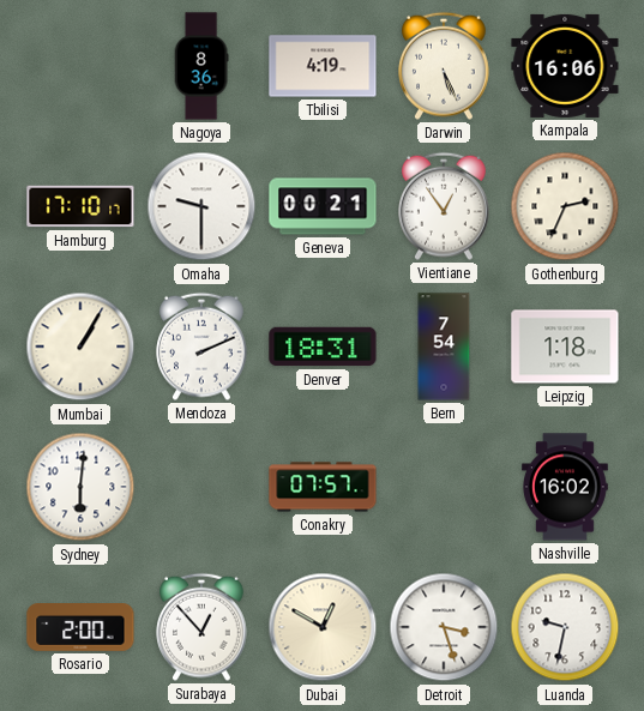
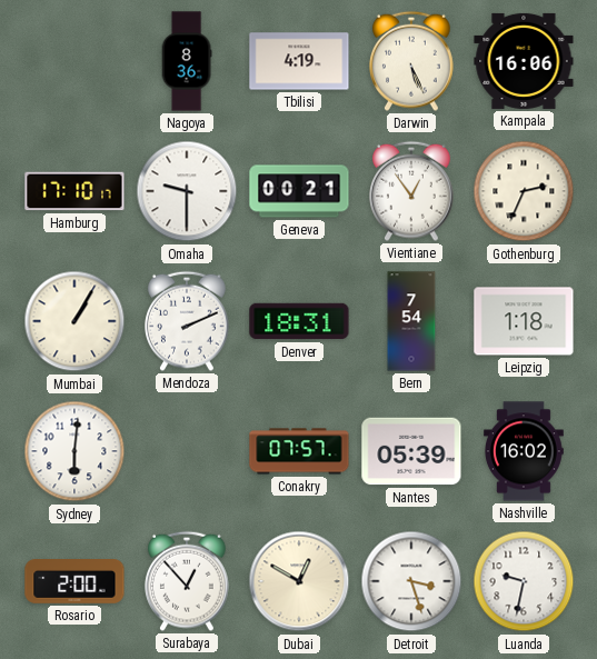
Nantes: none -> 05:39 (411, 451)
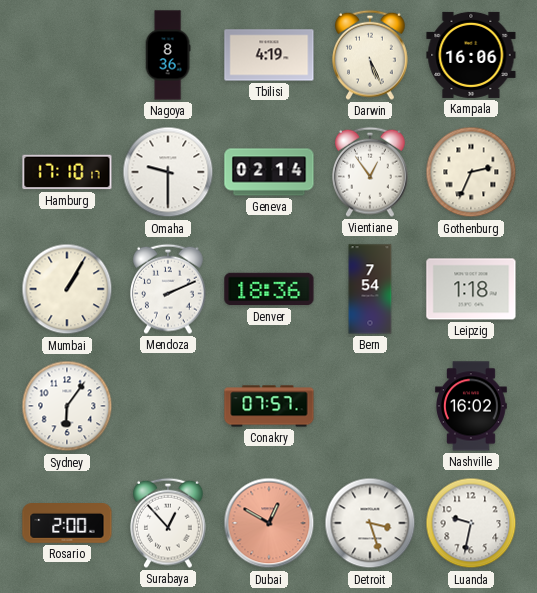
Geneva: 00:21 -> 02:14 (269, 172)
Denver: 18:31 -> 18:36 (269, 289)
Sydney: 6:01 -> 6:06 (67, 406)
Nantes: 05:39 -> none (411, 451)
Dubai dial: cream -> salmon (269, 523)
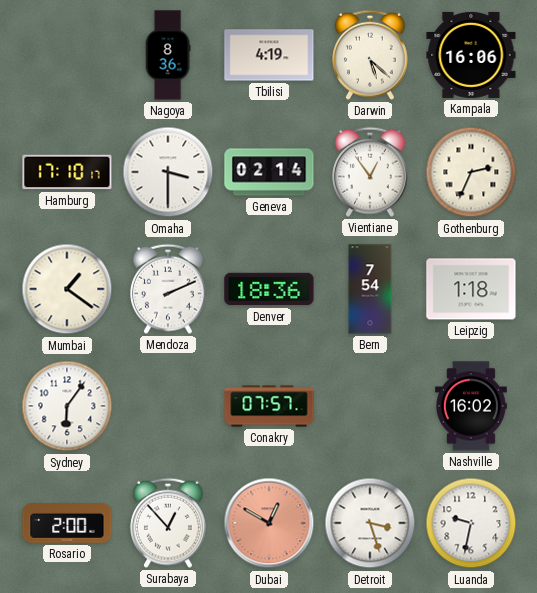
Darwin: 5:26 -> 5:22 (371, 55)
Omaha: 9:30 -> 3:30 (168, 172)
Mumbai: 1:05 -> 1:21 (67, 289)
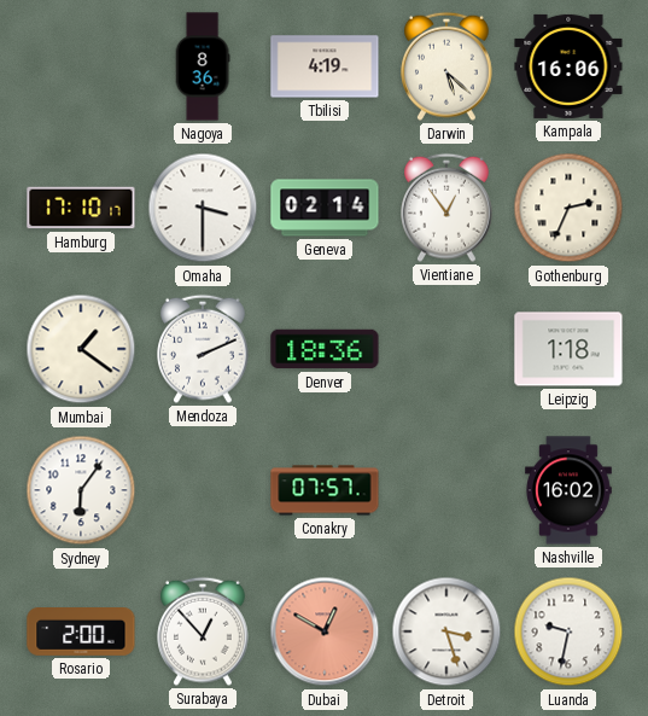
Bern: 7:54 -> none (370, 289)
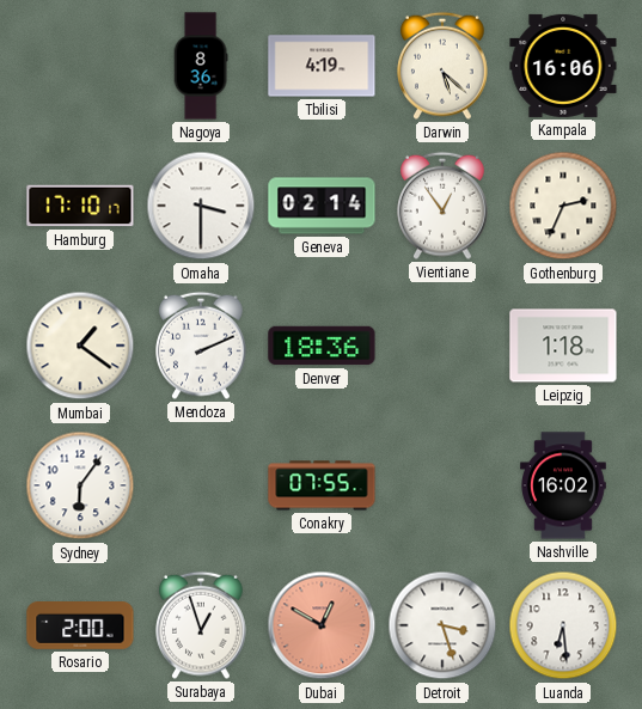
Conakry: 07:57 -> 07:55 (322, 485)
Surabaya: 12:53 -> 12:57 (202, 625)
Luanda: 9:32 -> 6:29 (563, 625)
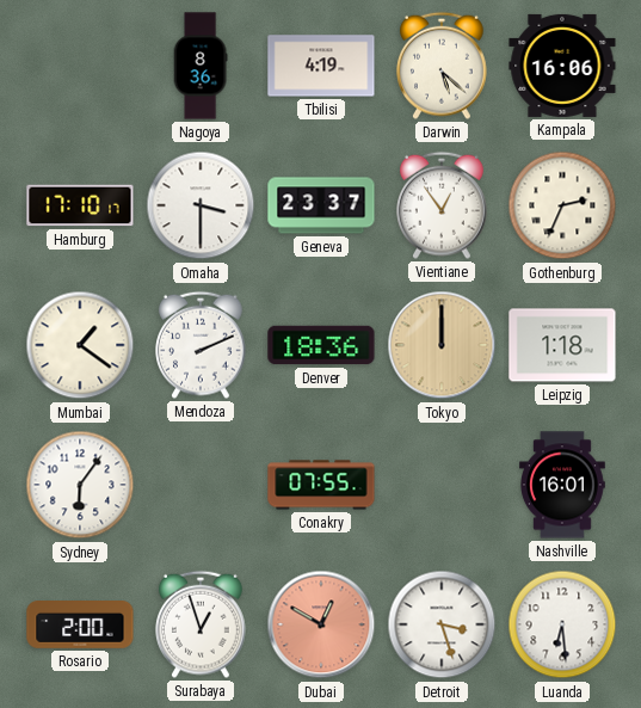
Geneva: 02:14 -> 23:37 (321, 205)
Tokyo: none -> 12:00 (442, 345)
Nashville: 16:02 -> 16:01 (563, 485)
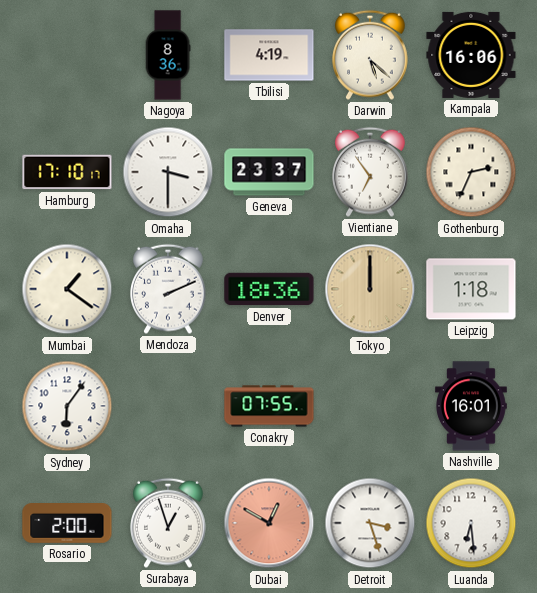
Vientiane: 12:54 -> 6:54 (371, 172)
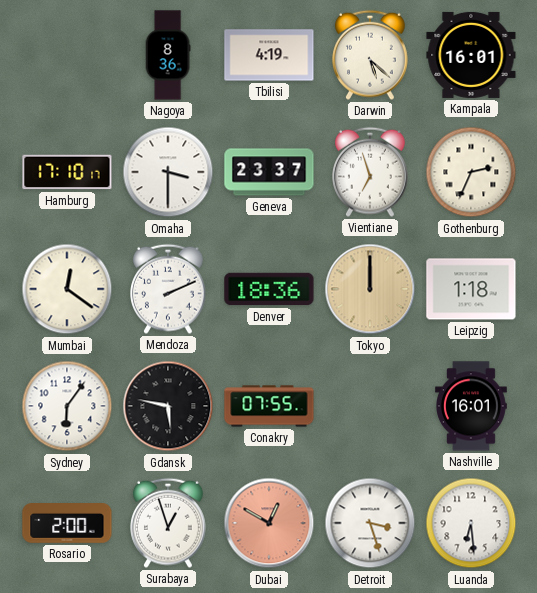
Kampala: 16:06 -> 16:01 (471, 55)
Vientiane: 6:54 -> 6:57 (371, 172)
Mumbai: 1:21 -> 12:21 (67, 289)
Gdansk: none -> 5:47 (168, 406)
